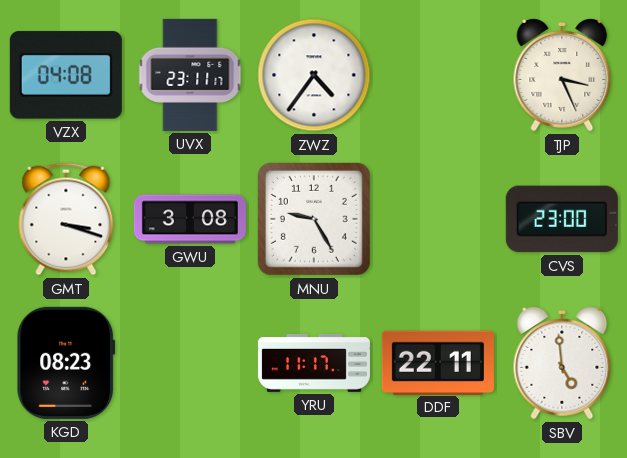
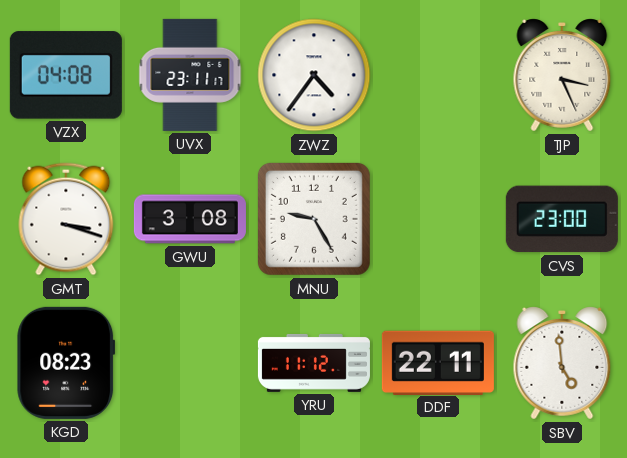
YRU: 11:17 -> 11:12 (314, 363)
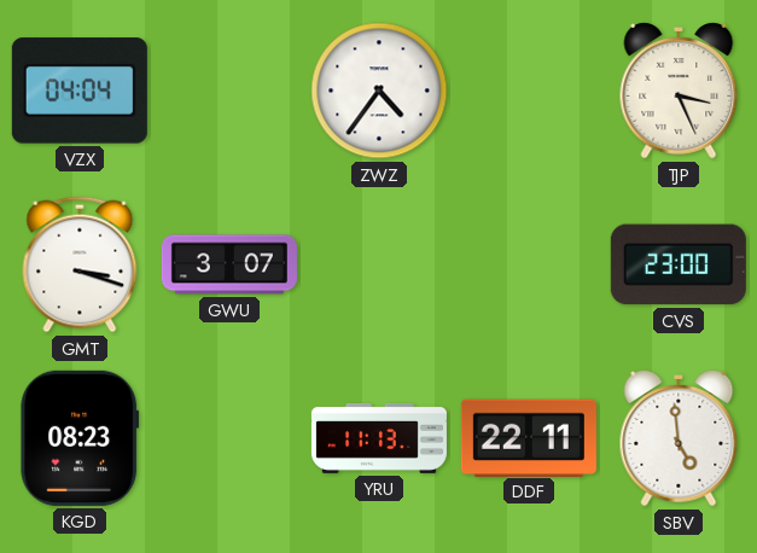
VZX: 04:08 -> 04:04 (80, 91)
UVX: 23:11 -> none (190, 75)
GWU: 3:08 -> 3:07 (229, 264)
MNU: 9:25 -> none (314, 219)
YRU: 11:12 -> 11:13 (379, 438)
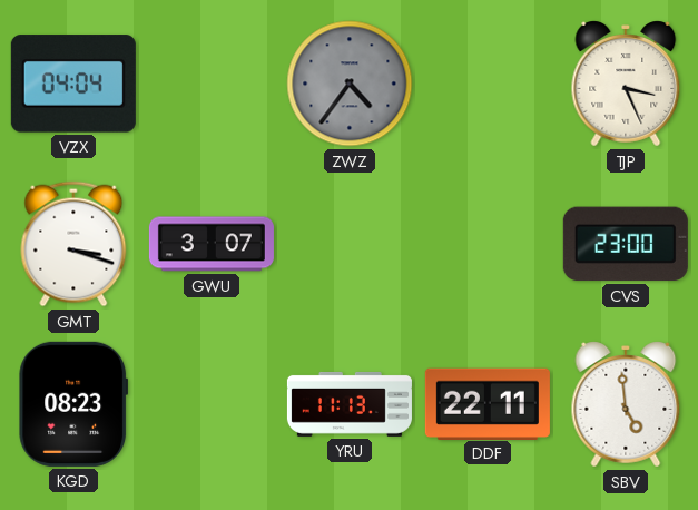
ZWZ dial: white -> grey (350, 84)
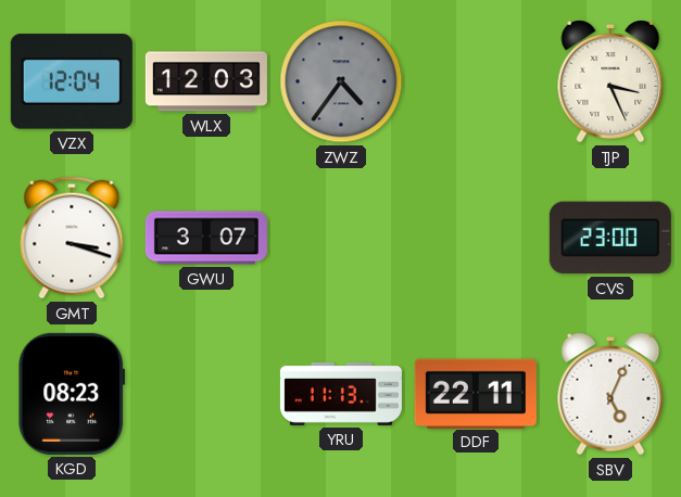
VZX: 04:04 -> 12:04 (72, 81)
WLX: none -> 12:03 (206, 81)
SBV: 4:59 -> 5:04 (610, 394)
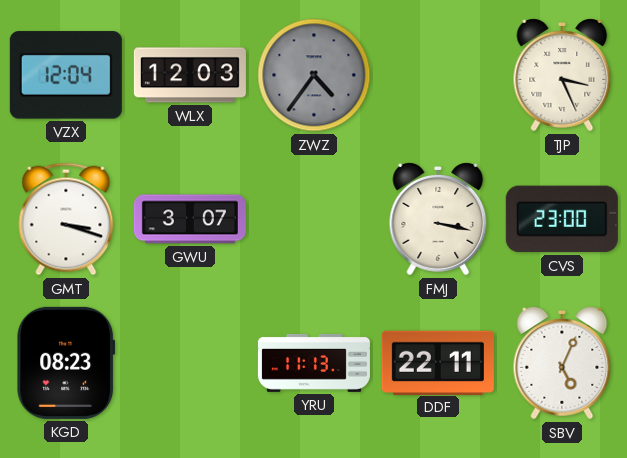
FMJ: none -> 3:17 (438, 219)
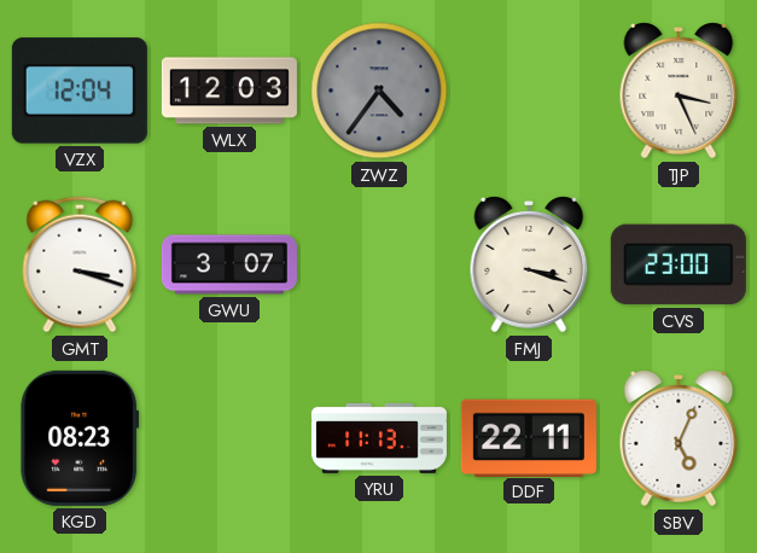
FMJ: 3:17 -> 3:18 (529, 264)
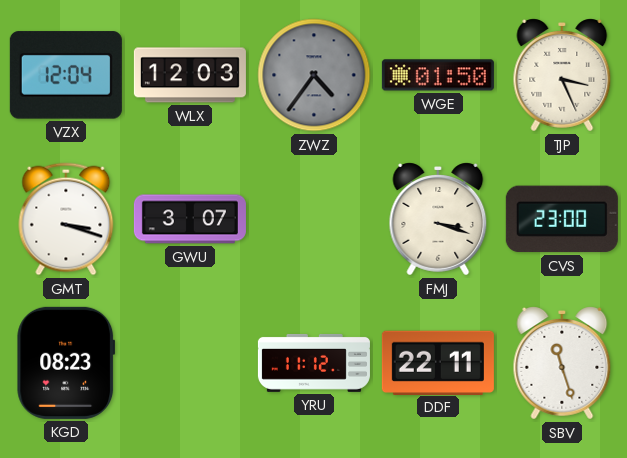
WGE: none -> 01:50 (438, 75)
YRU: 11:13 -> 11:12 (314, 363)
SBV: 5:04 -> 11:27 (562, 363)
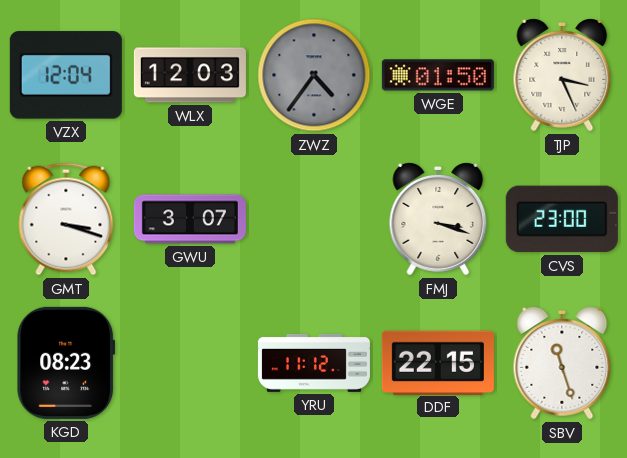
DDF: 22:11 -> 22:15 (438, 362)
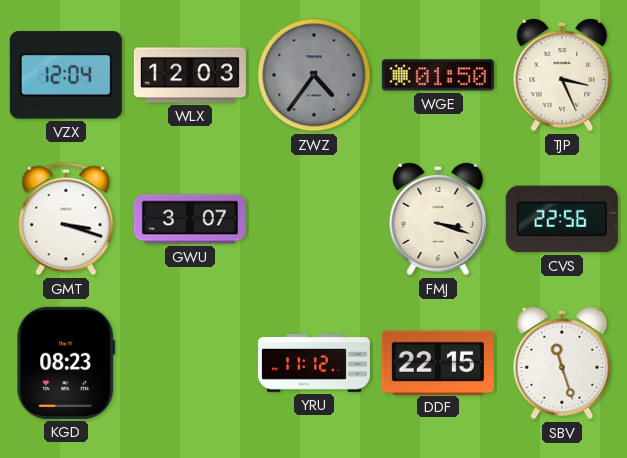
CVS: 23:00 -> 22:56 (562, 219)
